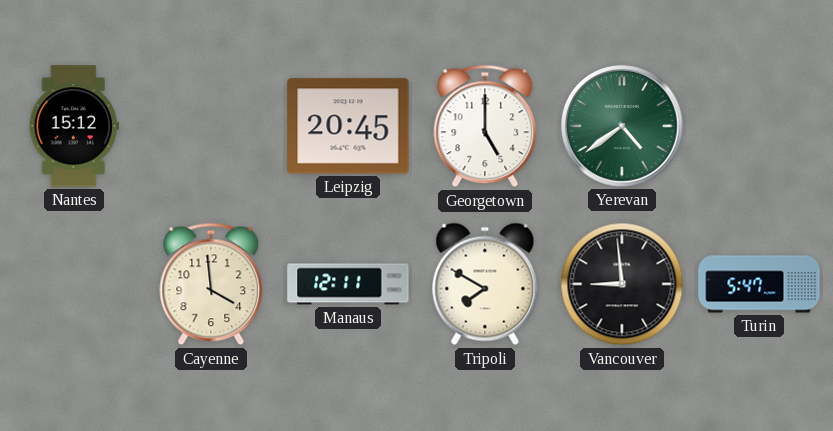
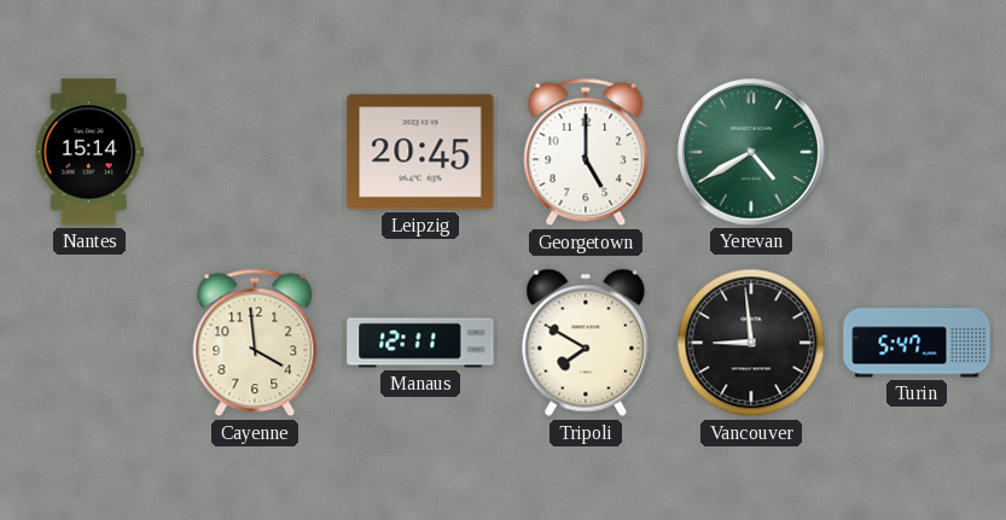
Nantes: 15:12 -> 15:14 (89, 152)
Yerevan: 4:39 -> 4:40 (752, 153)
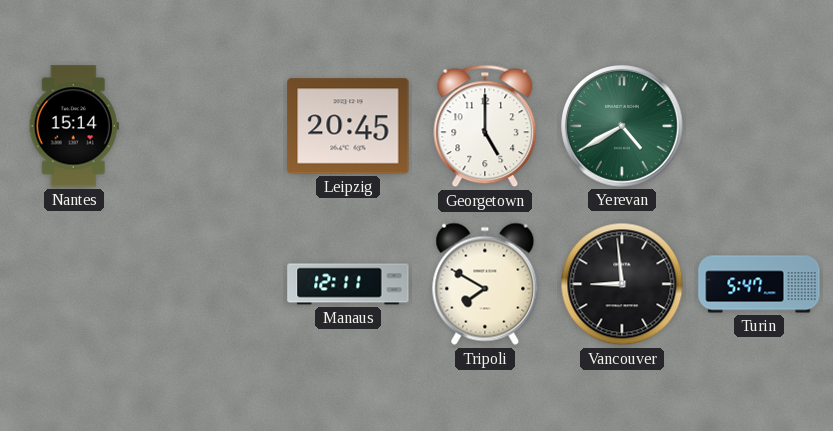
Cayenne: 3:59 -> none (255, 343)
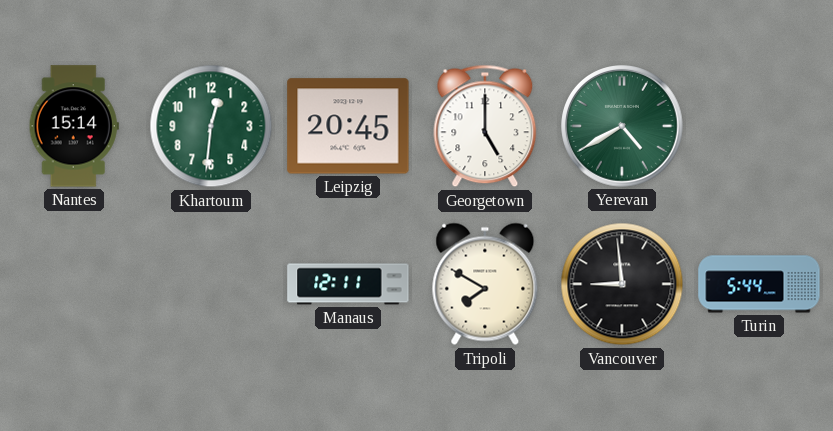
Khartoum: none -> 12:31 (211, 126)
Turin: 5:47 -> 5:44 (759, 284)
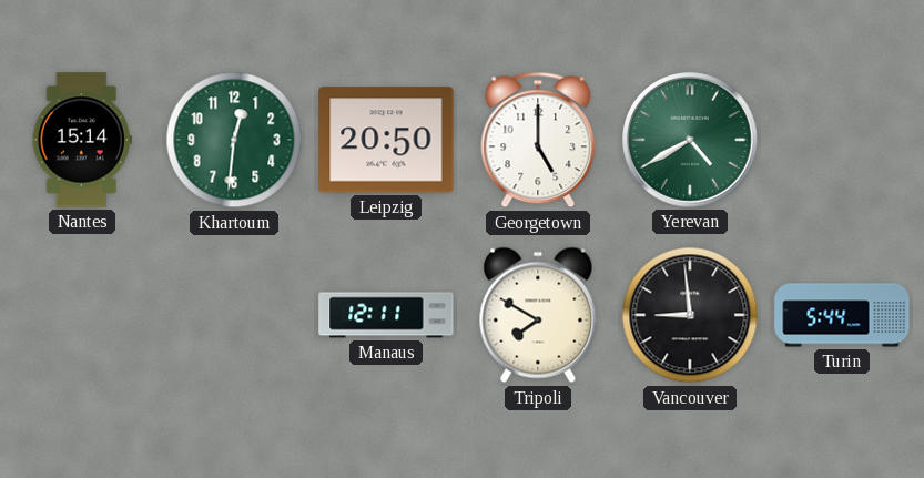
Leipzig: 20:45 -> 20:50 (386, 140)
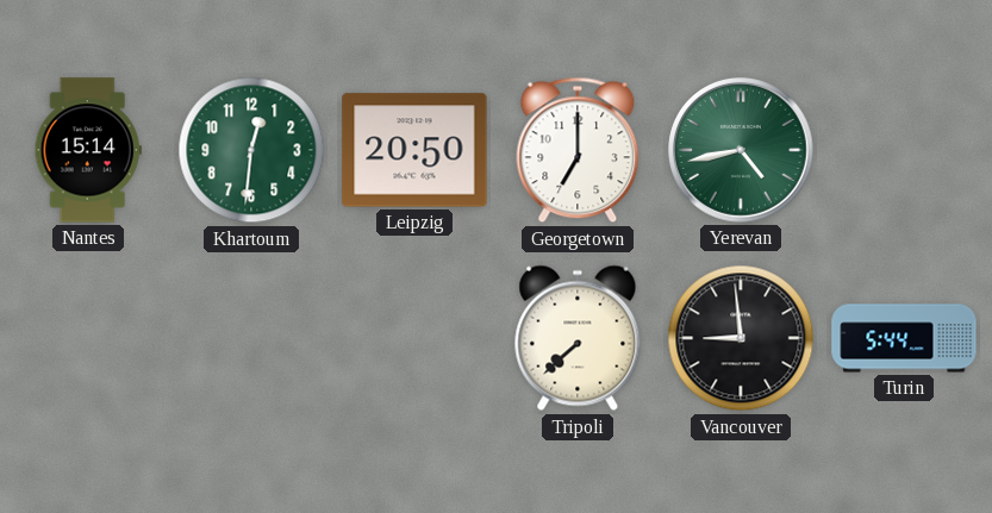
Georgetown: 5:00 -> 7:00 (578, 150)
Yerevan: 4:40 -> 4:43 (742, 151)
Manaus: 12:11 -> none (386, 315)
Tripoli: 7:50 -> 7:38 (578, 338)
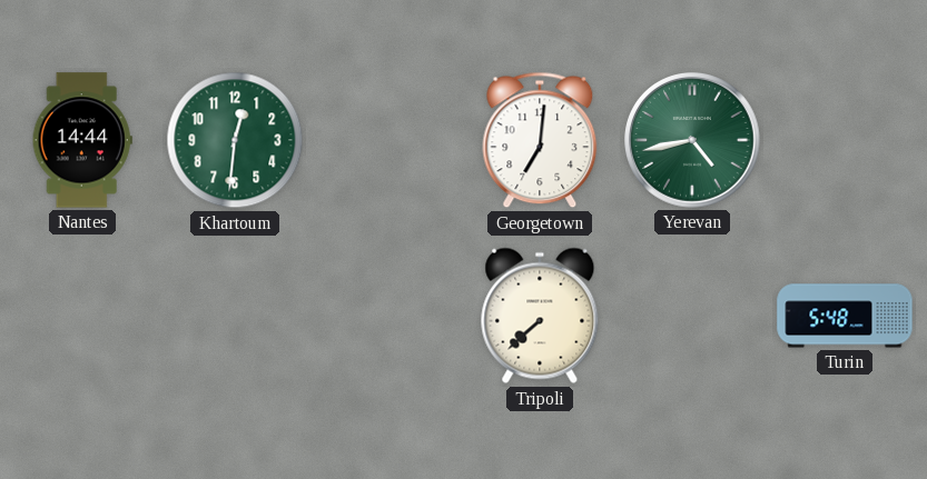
Nantes: 15:14 -> 14:44 (82, 140)
Leipzig: 20:50 -> none (414, 150)
Georgetown: 7:00 -> 7:01 (540, 140)
Vancouver: 8:59 -> none (741, 338)
Turin: 5:44 -> 5:48 (845, 316)
